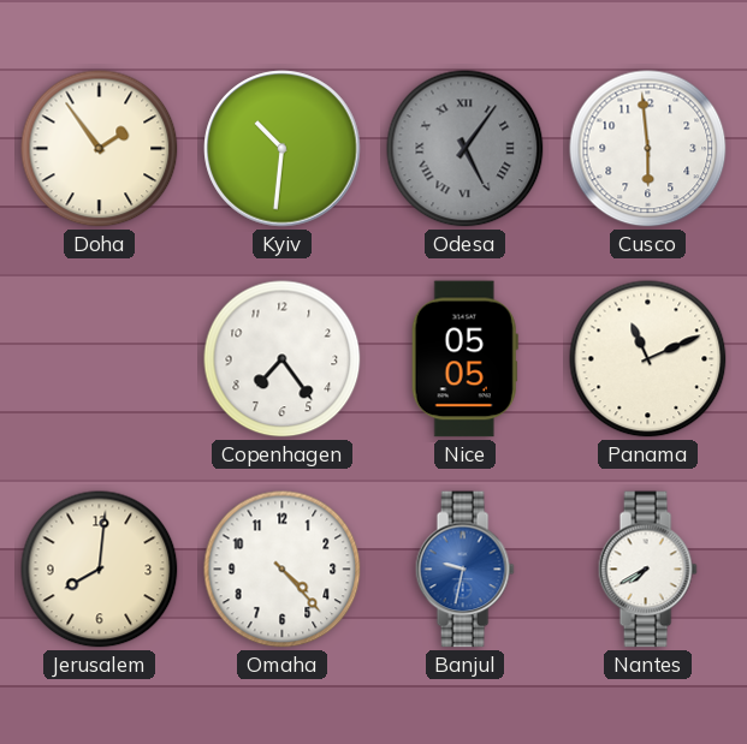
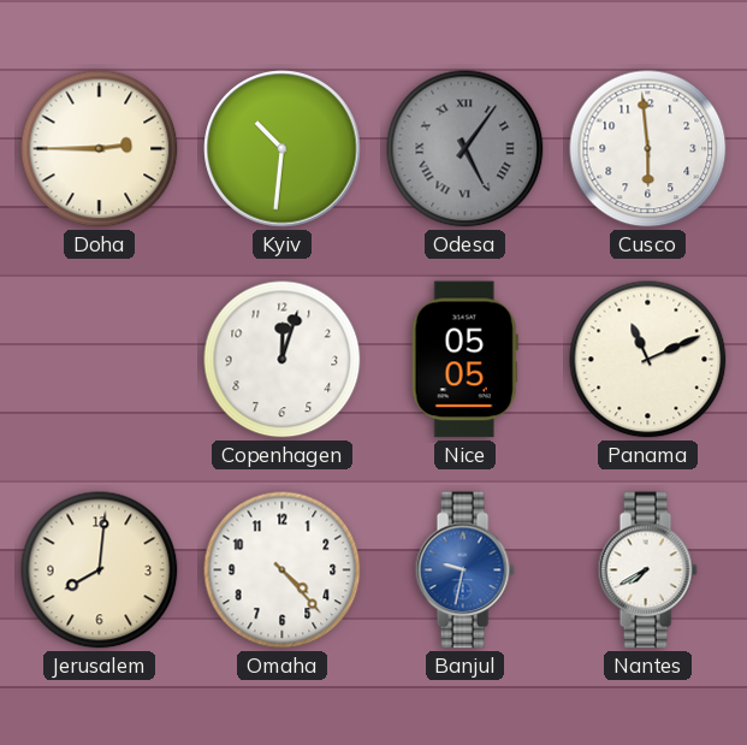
Doha: 1:54 -> 2:45 (100, 149)
Copenhagen: 7:24 -> 12:03 (283, 360)
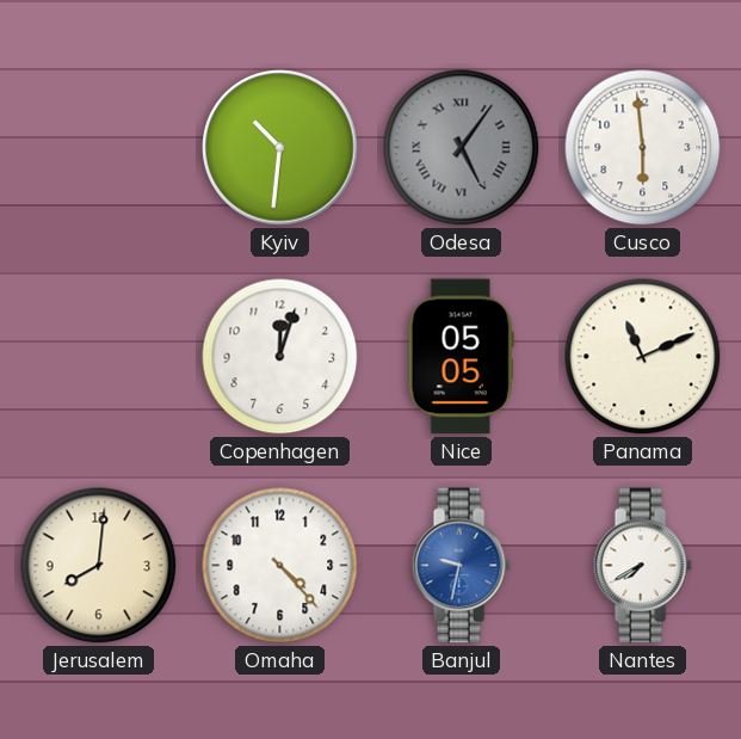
Doha: 2:45 -> none (100, 149)
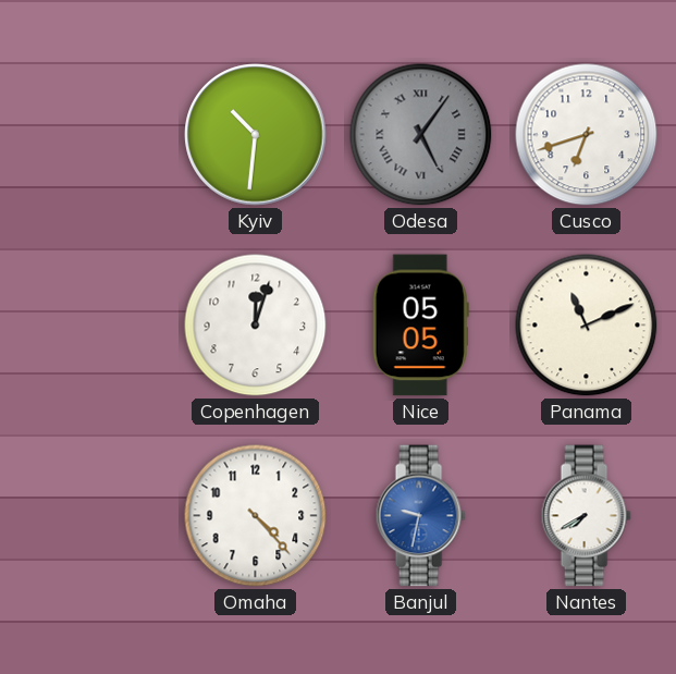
Cusco: 5:59 -> 6:42 (587, 135)
Jerusalem: 8:01 -> none (99, 566)
